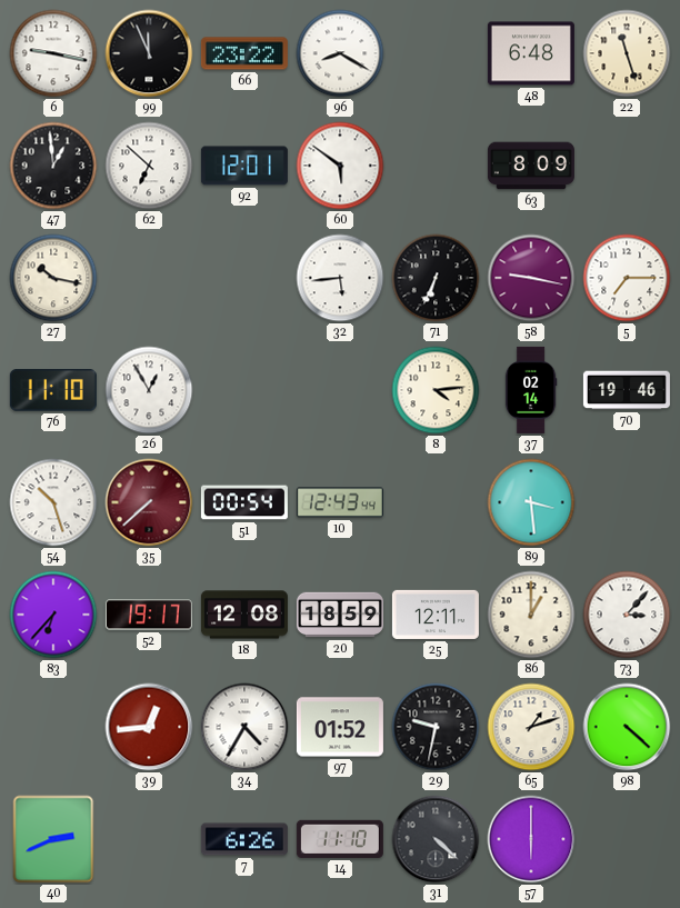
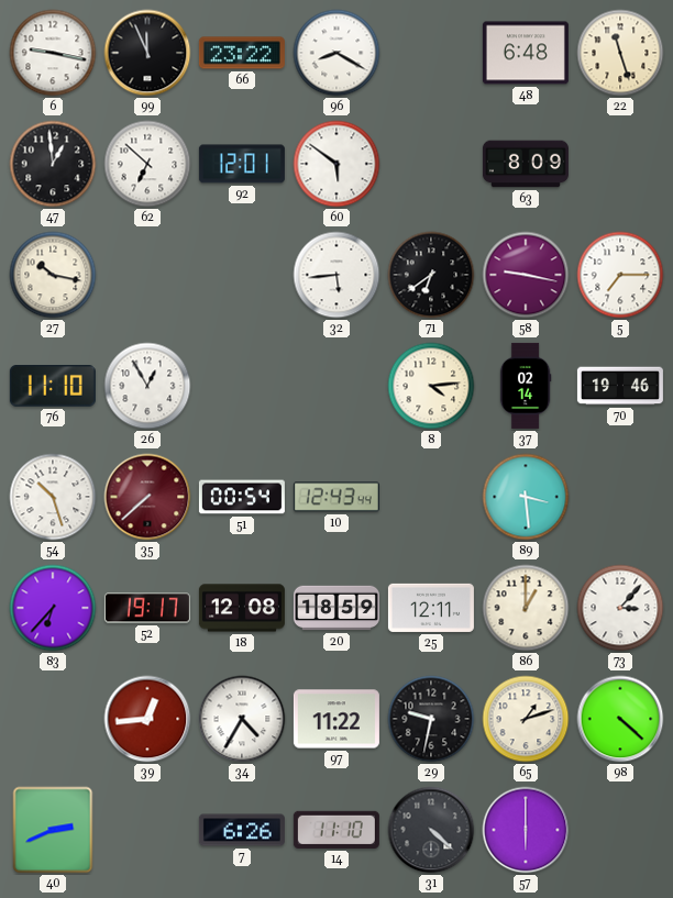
71: 6:34 -> 6:39 (431, 275)
97: 01:52 -> 11:22 (336, 719)
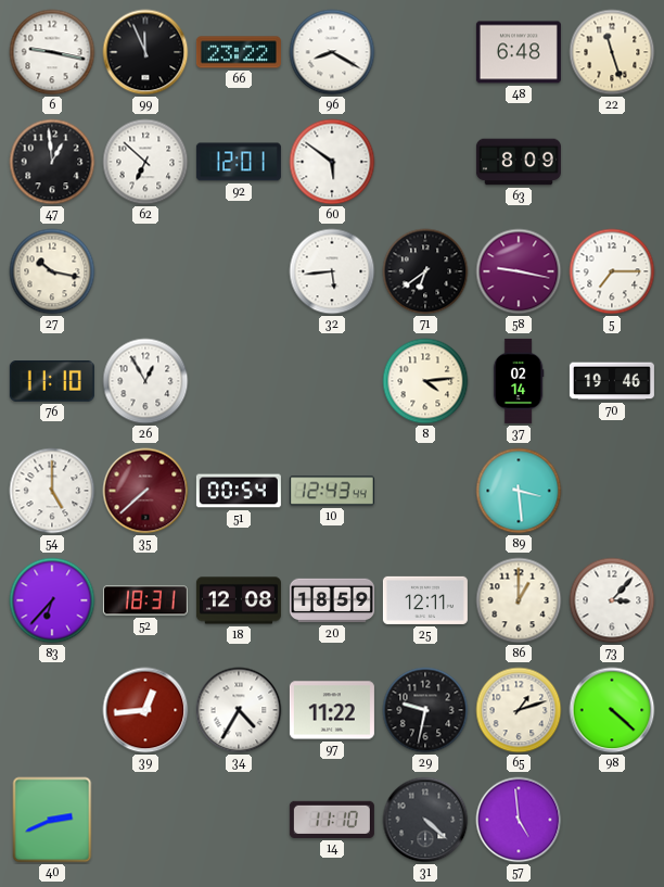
54: 10:27 -> 5:00 (52, 491)
52: 19:17 -> 18:31 (145, 600)
7: 6:26 -> none (242, 830)
57: 6:00 -> 4:59 (519, 820)
